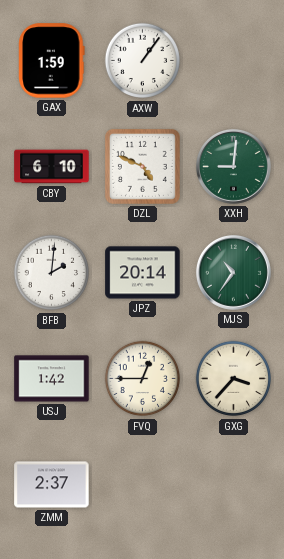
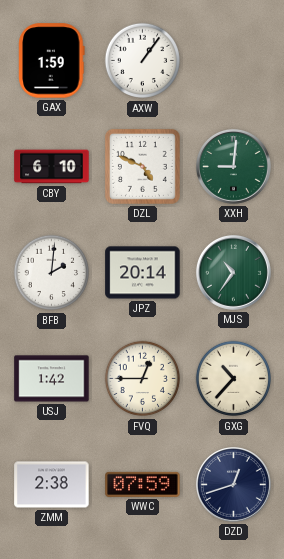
GXG: 3:37 -> 10:37 (234, 379)
ZMM: 2:37 -> 2:38 (52, 485)
WWC: none -> 07:59 (143, 484)
DZD: none -> 12:42 (233, 484)
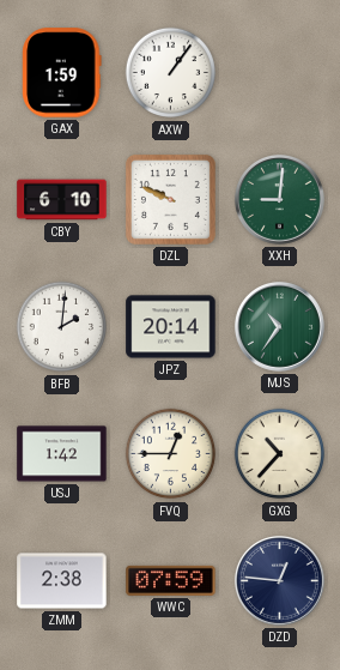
DZL: 4:49 -> 9:49 (170, 199)
DZD: 12:42 -> 12:46 (279, 580)
